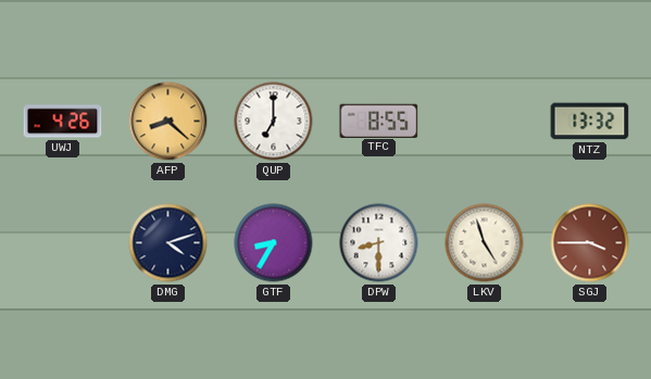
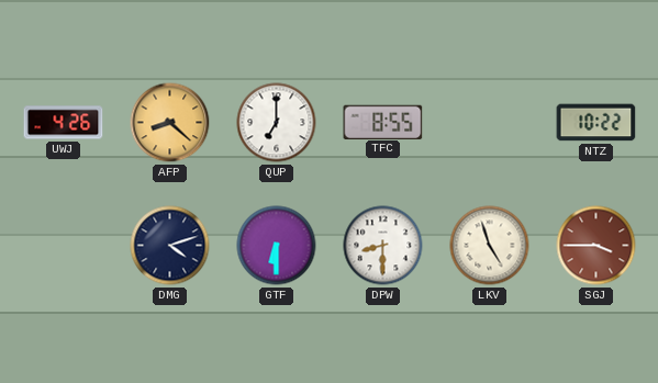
NTZ: 13:32 -> 10:22 (596, 123)
GTF: 8:35 -> 6:30 (277, 246)
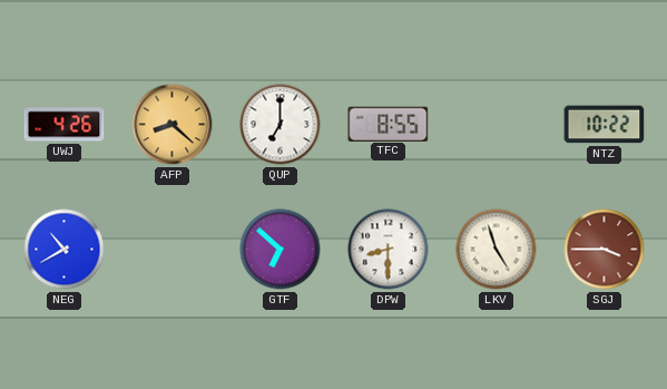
NEG: none -> 10:40 (65, 250)
DMG: 4:12 -> none (170, 246)
GTF: 6:30 -> 6:52 (281, 250)
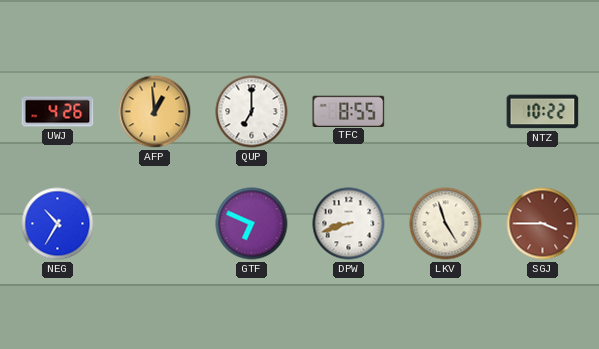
AFP: 8:22 -> 12:59 (155, 112)
NEG: 10:40 -> 10:35 (58, 224)
GTF: 6:52 -> 6:49 (252, 224)
DPW: 8:30 -> 8:42 (349, 224)
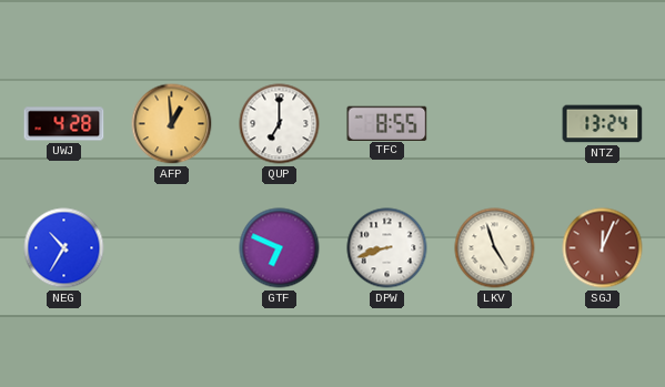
UWJ: 4:26 -> 4:28 (64, 124)
NTZ: 10:22 -> 13:24 (603, 124)
SGJ: 3:45 -> 12:04 (603, 248)
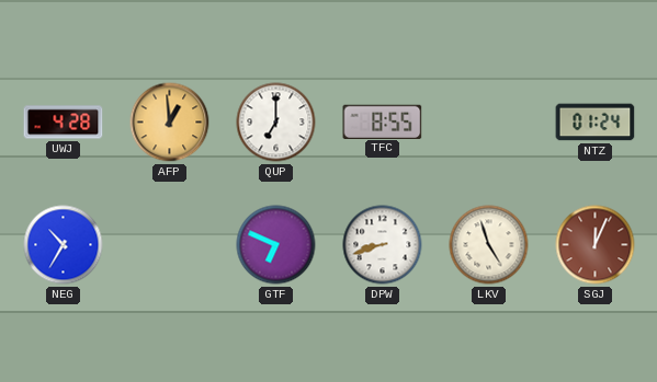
NTZ: 13:24 -> 01:24 (596, 123)
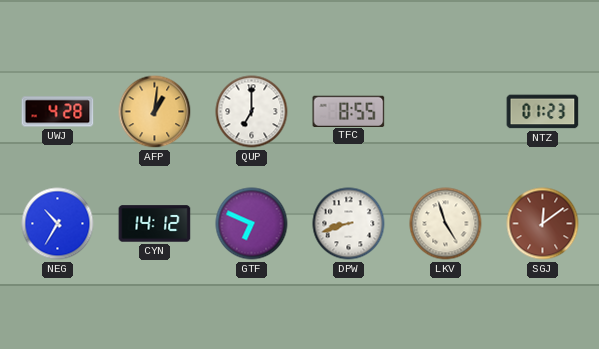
AFP: 12:59 -> 1:01 (155, 112)
NTZ: 01:24 -> 01:23 (543, 112)
CYN: none -> 14:12 (155, 224)
SGJ: 12:04 -> 12:09 (543, 224)
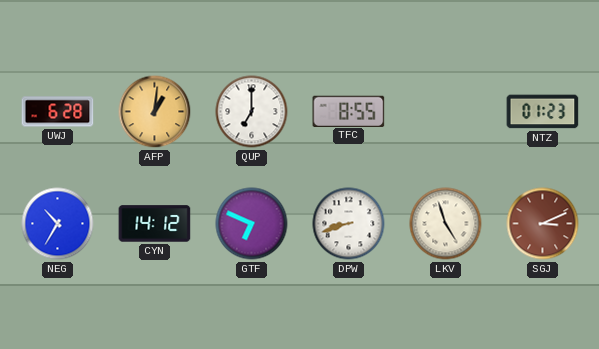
UWJ: 4:28 -> 6:28 (58, 112)
SGJ: 12:09 -> 3:11 (543, 224)
